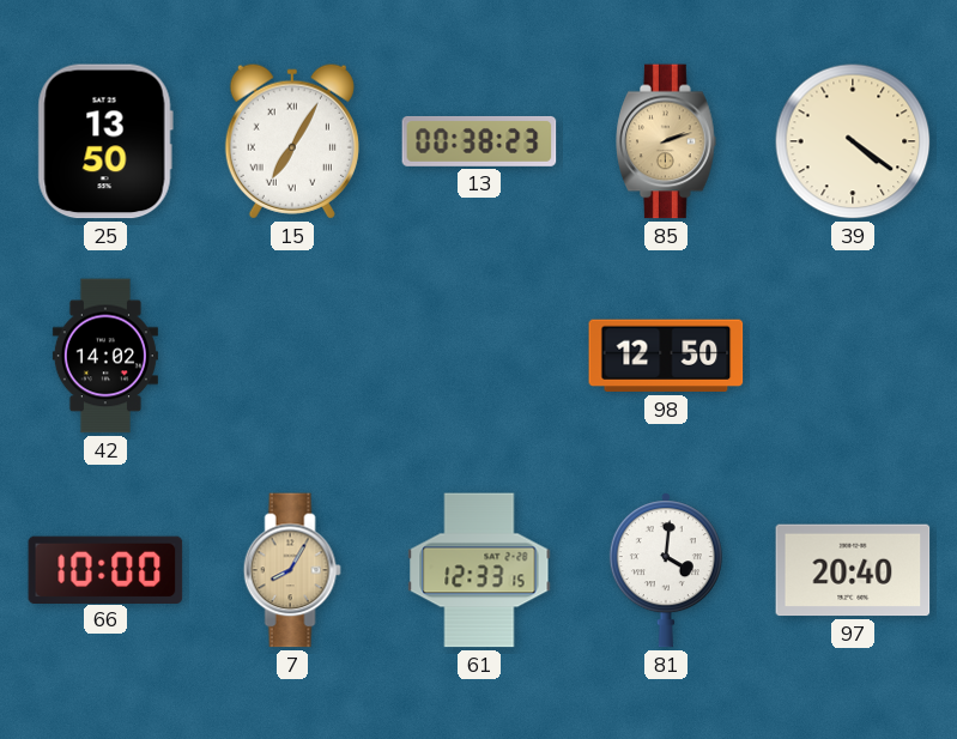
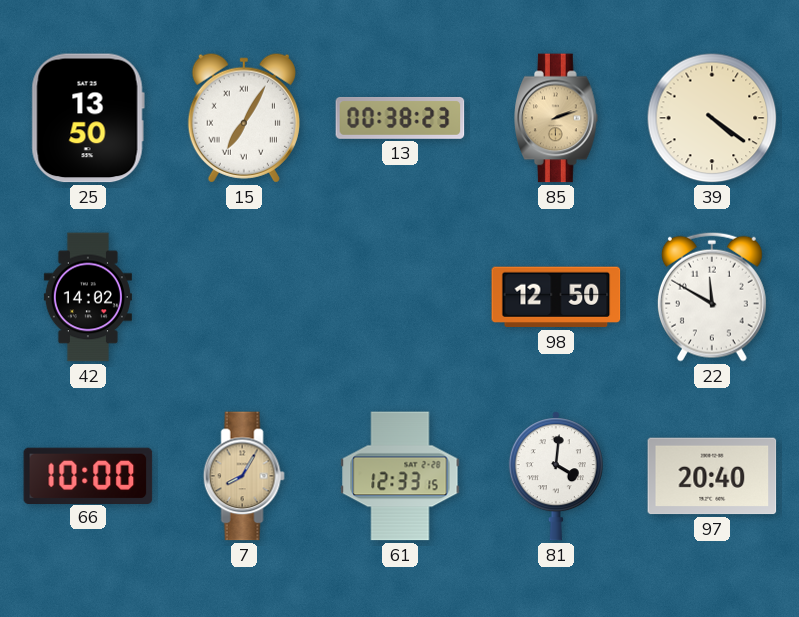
22: none -> 11:50 (712, 297)
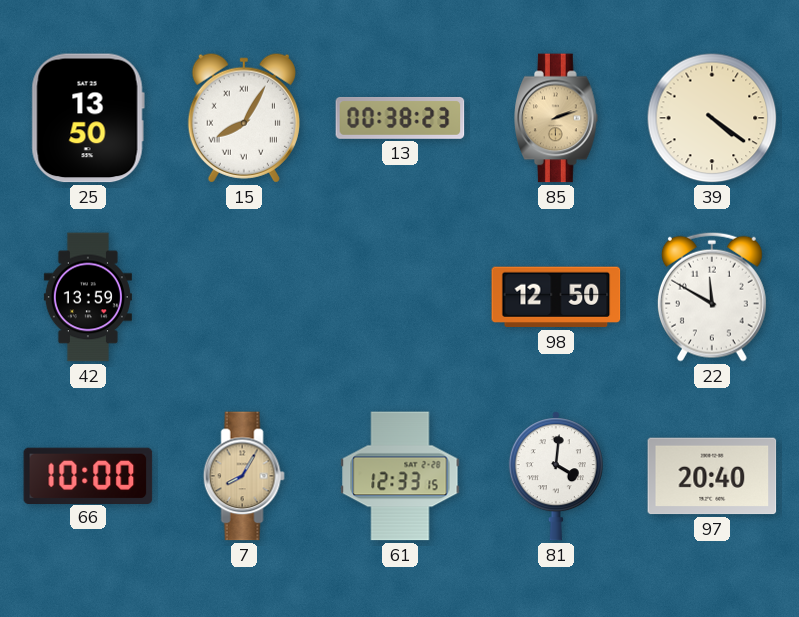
15: 7:05 -> 8:05 (244, 118)
42: 14:02 -> 13:59 (88, 297)
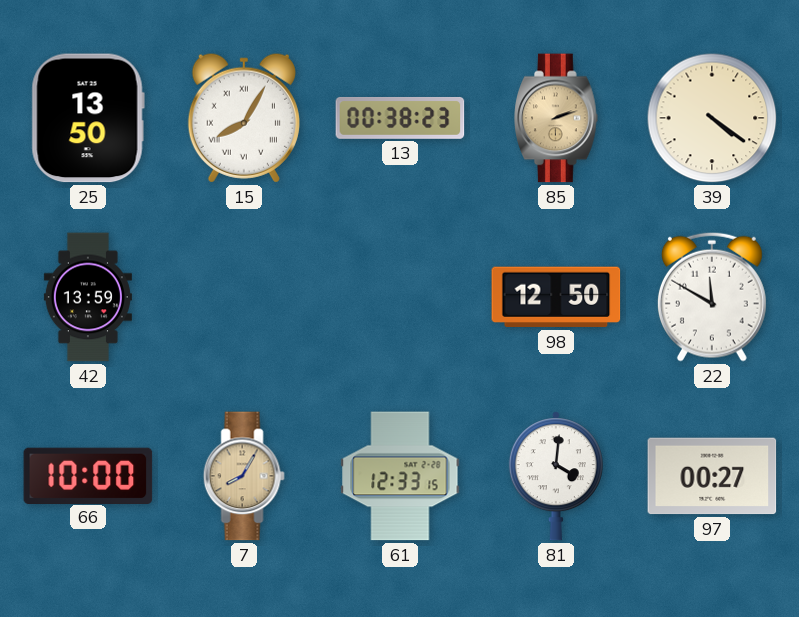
97: 20:40 -> 00:27 (712, 476)
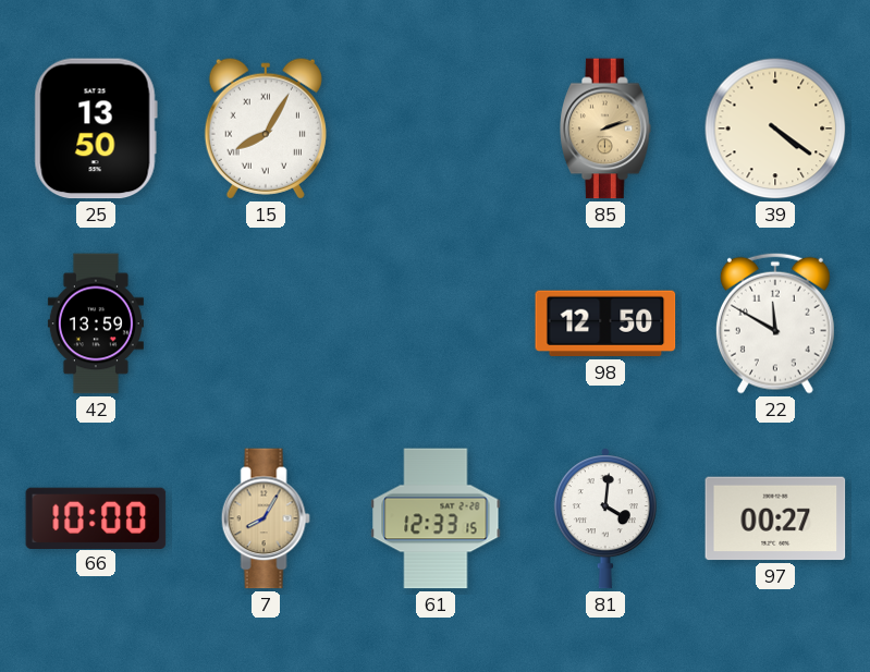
13: 00:38 -> none (400, 118)
